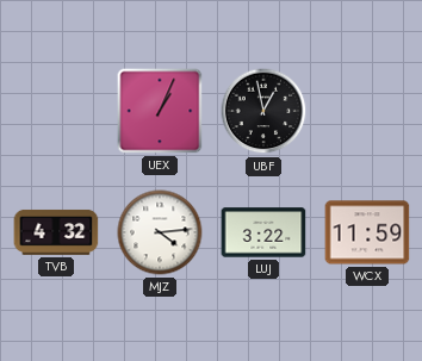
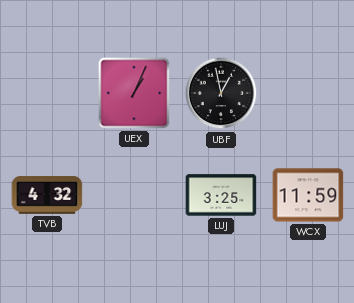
MJZ: 4:14 -> none (160, 232)
LUJ: 3:22 -> 3:25 (221, 195)
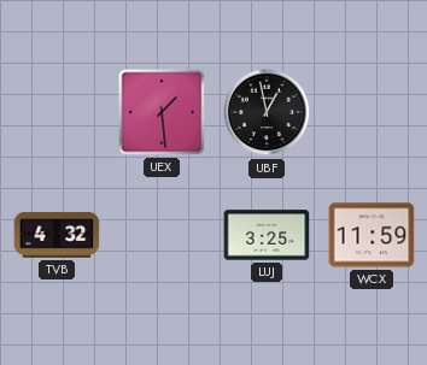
UEX: 1:04 -> 1:29 (162, 112)
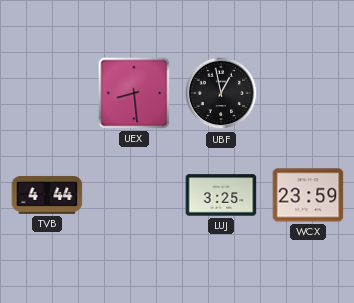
UEX: 1:29 -> 8:29 (134, 93)
TVB: 4:32 -> 4:44 (47, 195)
WCX: 11:59 -> 23:59 (308, 195)
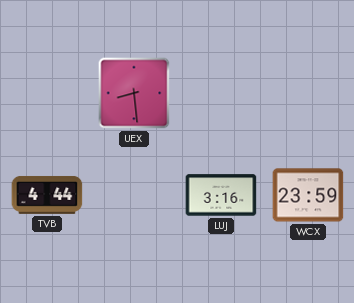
UBF: 12:58 -> none (221, 93)
LUJ: 3:25 -> 3:16 (221, 195)
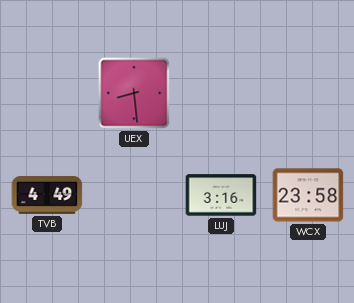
TVB: 4:44 -> 4:49 (47, 195)
WCX: 23:59 -> 23:58 (308, 195)
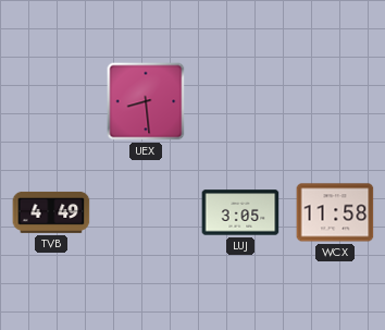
LUJ: 3:16 -> 3:05 (240, 212)
WCX: 23:58 -> 11:58 (335, 212)
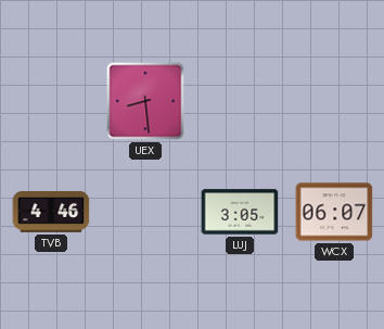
TVB: 4:49 -> 4:46 (51, 212)
WCX: 11:58 -> 06:07 (334, 212)
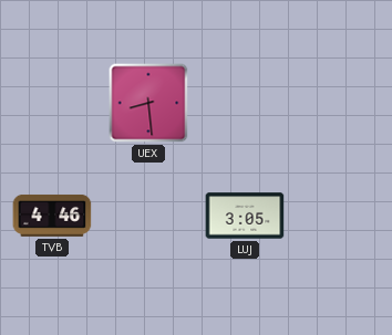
WCX: 06:07 -> none (334, 212)
